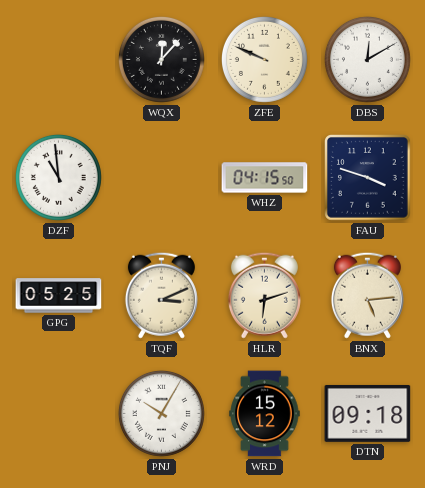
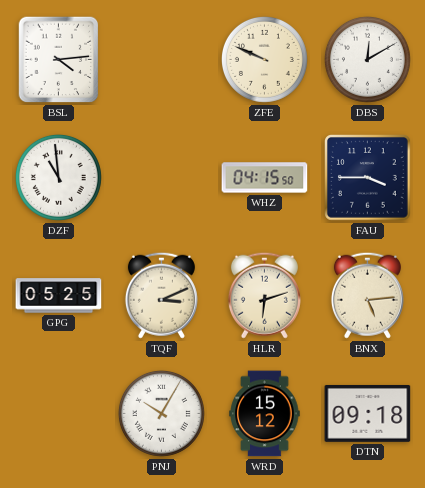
BSL: none -> 4:14 (59, 60)
WQX: 12:07 -> none (161, 59)
FAU: 3:48 -> 3:45 (368, 178)
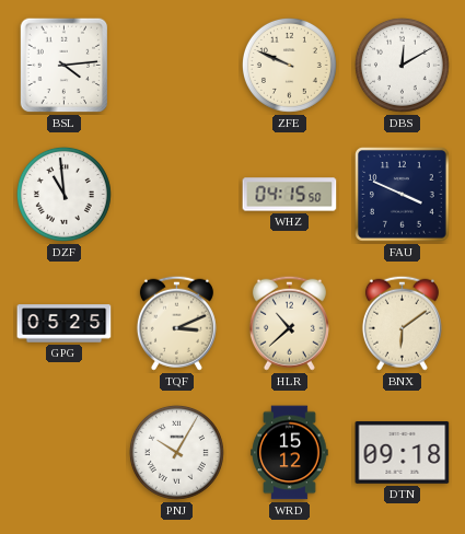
FAU: 3:45 -> 3:49 (403, 195)
HLR: 6:12 -> 10:38 (289, 323)
BNX: 5:14 -> 6:09 (402, 323)
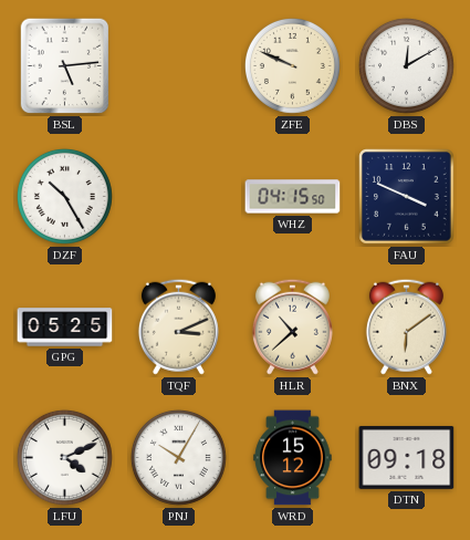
BSL: 4:14 -> 5:14 (65, 66)
DZF: 10:59 -> 10:25 (64, 196)
LFU: none -> 4:11 (64, 457)
